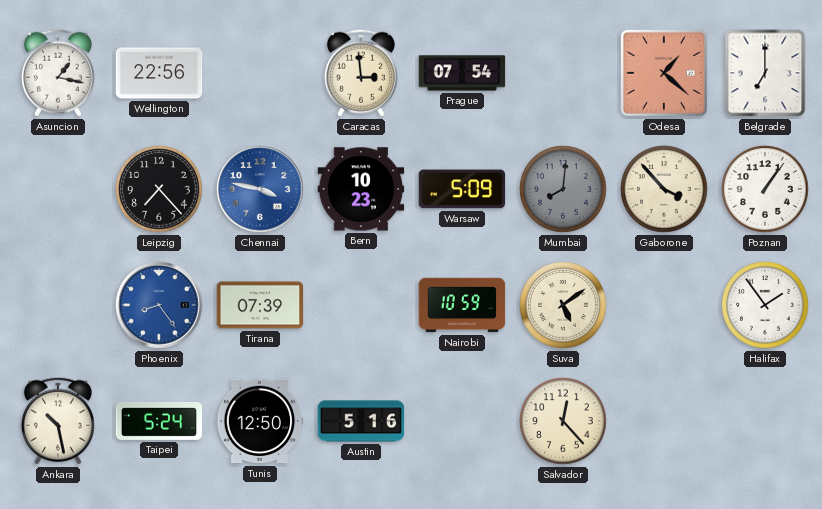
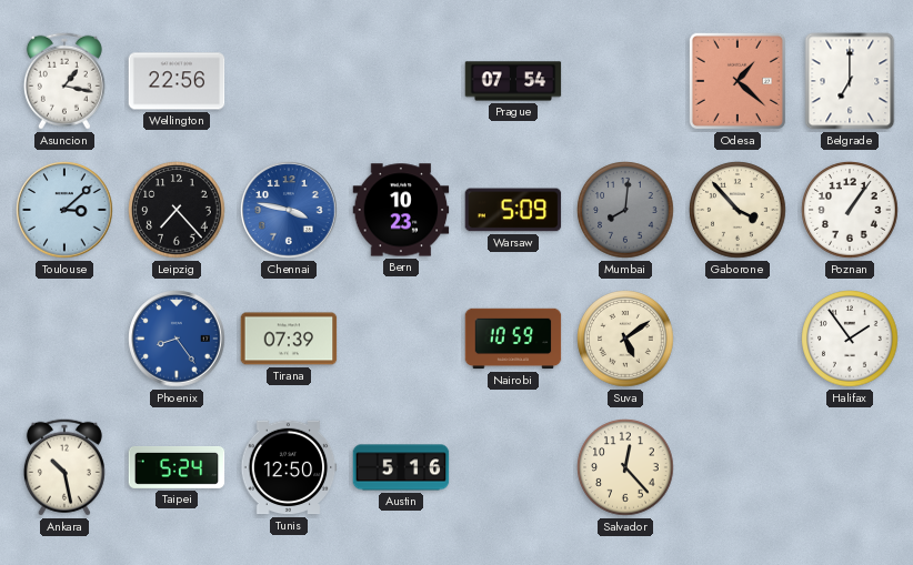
Caracas: 2:59 -> none (361, 73)
Toulouse: none -> 3:08 (64, 210)
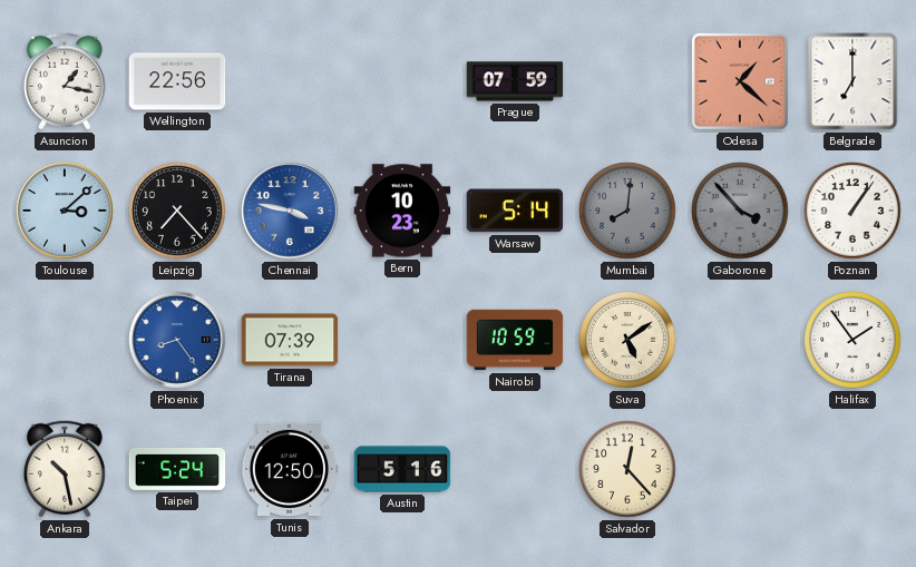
Prague: 07:54 -> 07:59 (515, 81)
Warsaw: 5:09 -> 5:14 (515, 211)
Gaborone dial: cream -> grey (740, 211)
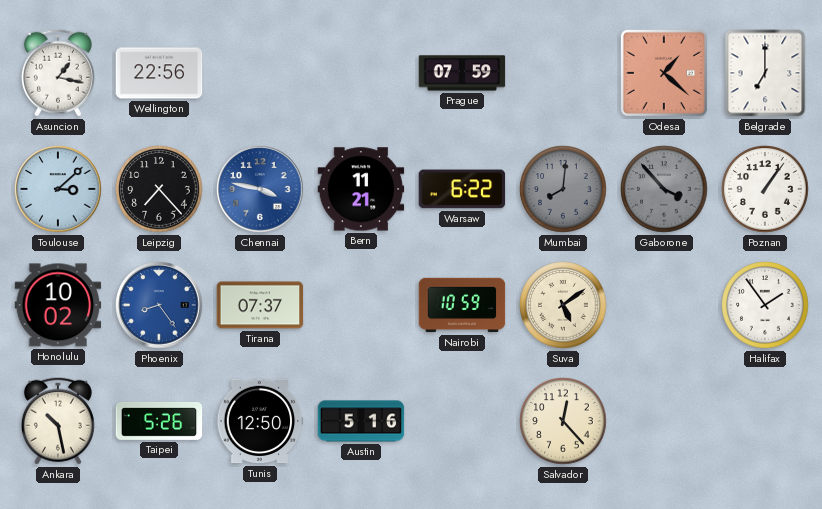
Bern: 10:23 -> 11:21 (361, 189)
Warsaw: 5:14 -> 6:22 (462, 189)
Honolulu: none -> 10:02 (58, 305)
Tirana: 07:39 -> 07:37 (260, 305)
Taipei: 5:24 -> 5:26 (159, 421)
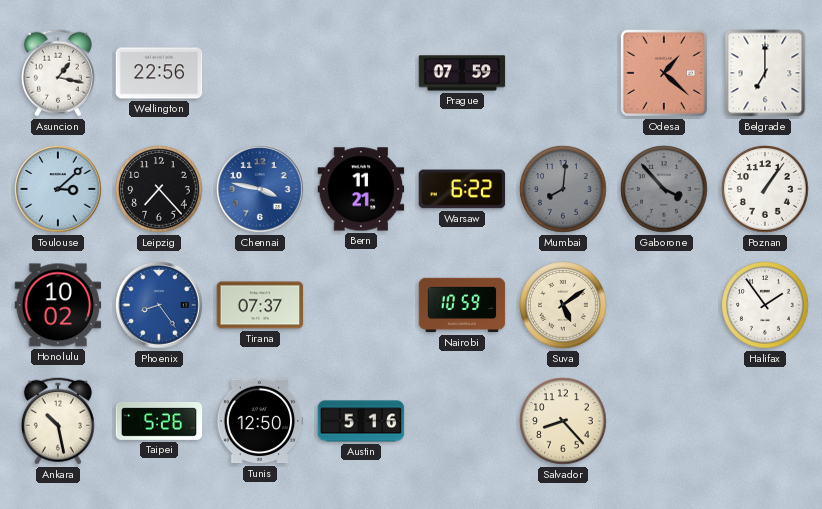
Salvador: 12:23 -> 8:23 (563, 421)
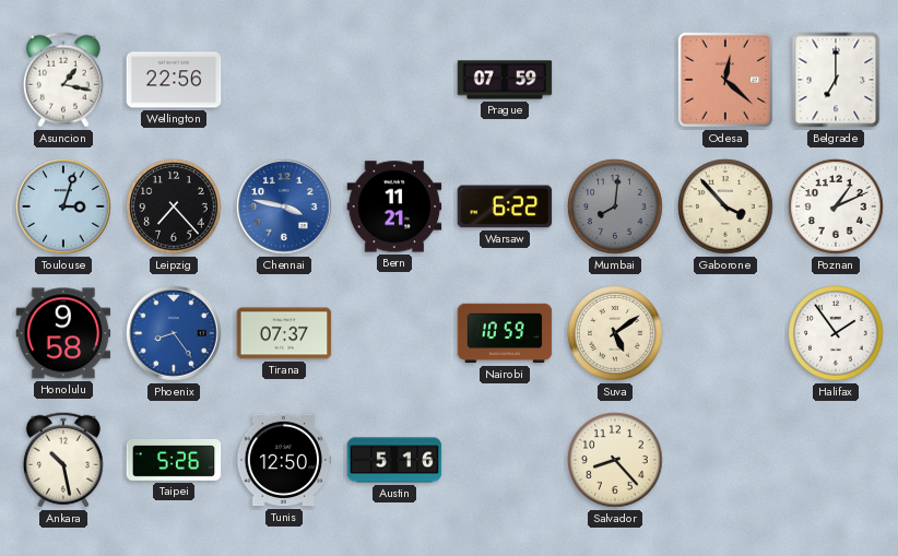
Odesa: 1:22 -> 12:22 (725, 80)
Toulouse: 3:08 -> 3:03 (63, 206)
Gaborone dial: grey -> cream (725, 206)
Poznan: 1:06 -> 1:11 (836, 206)
Honolulu: 10:02 -> 9:58 (63, 333)
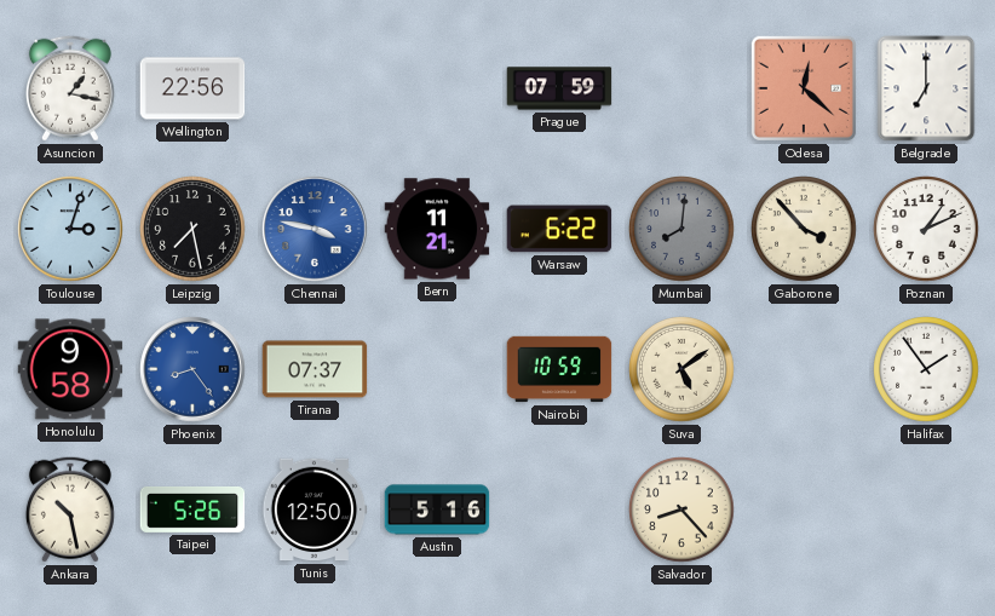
Leipzig: 7:23 -> 7:28 (192, 229)
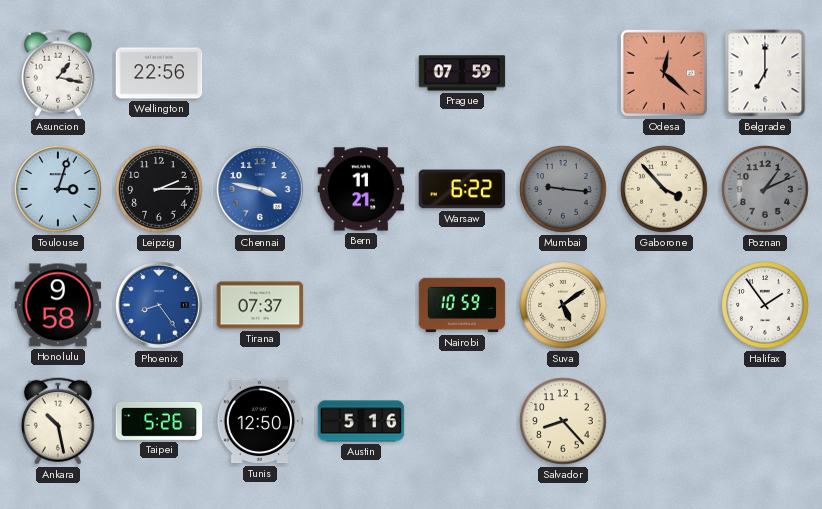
Leipzig: 7:28 -> 2:15 (159, 189)
Mumbai: 8:01 -> 9:16 (563, 189)
Poznan dial: white -> grey (765, 189)
